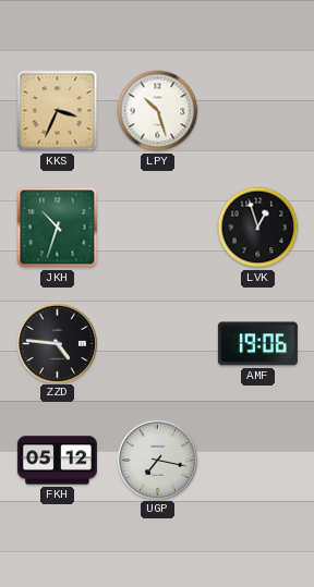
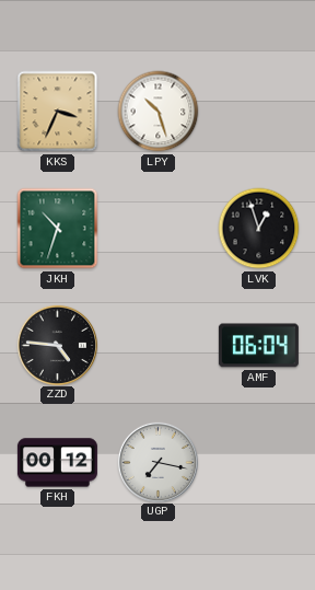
AMF: 19:06 -> 06:04 (258, 346)
FKH: 05:12 -> 00:12 (57, 463)
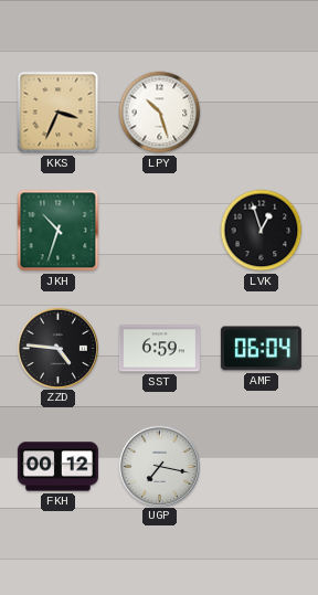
SST: none -> 6:59 (159, 349)
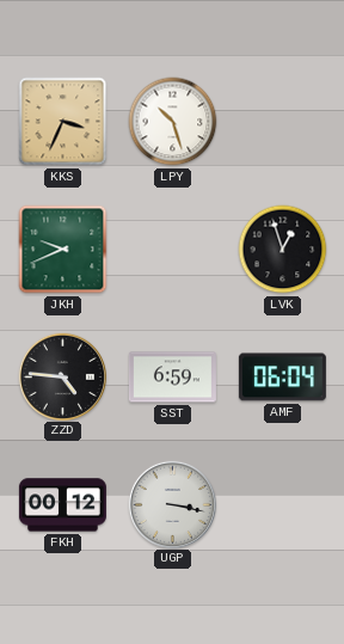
JKH: 10:33 -> 9:41 (63, 250)
UGP: 7:17 -> 3:17 (172, 504)
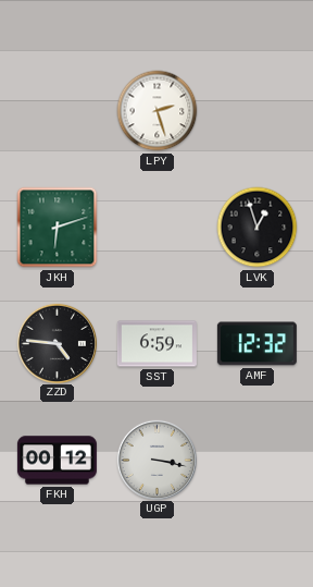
KKS: 3:34 -> none (63, 122)
LPY: 10:27 -> 2:27 (158, 111)
JKH: 9:41 -> 6:12 (58, 228)
AMF: 06:04 -> 12:32 (256, 344)
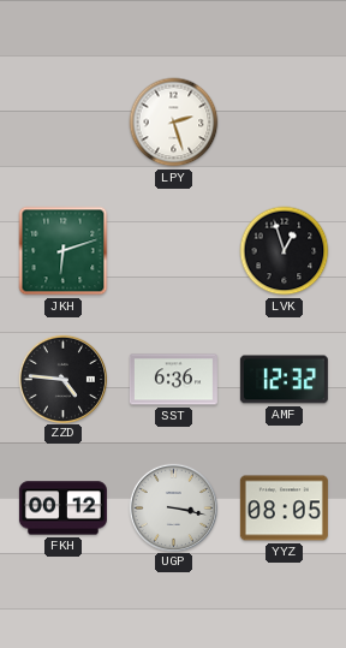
SST: 6:59 -> 6:36 (173, 380)
YYZ: none -> 08:05 (284, 509)
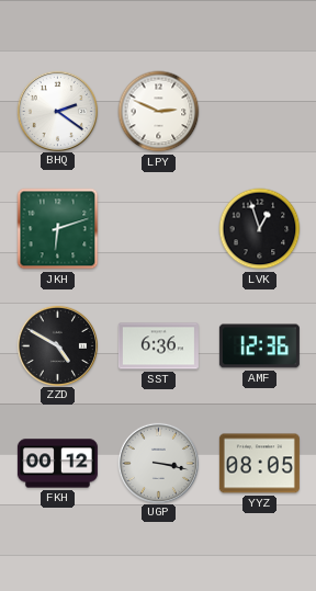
BHQ: none -> 2:21 (57, 111)
LPY: 2:27 -> 2:49 (159, 112)
ZZD: 4:46 -> 4:50 (57, 345)
AMF: 12:32 -> 12:36 (259, 346)
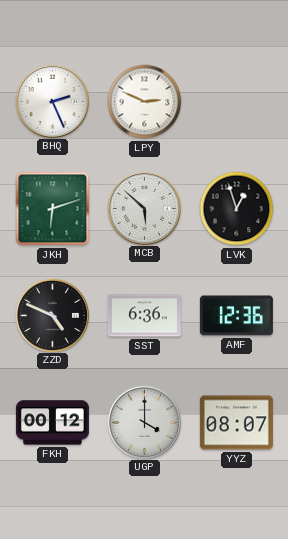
BHQ: 2:21 -> 2:26 (52, 101)
MCB: none -> 5:52 (144, 208)
ZZD: 4:50 -> 4:49 (52, 315)
UGP: 3:17 -> 4:00 (144, 422)
YYZ: 08:05 -> 08:07 (236, 423)
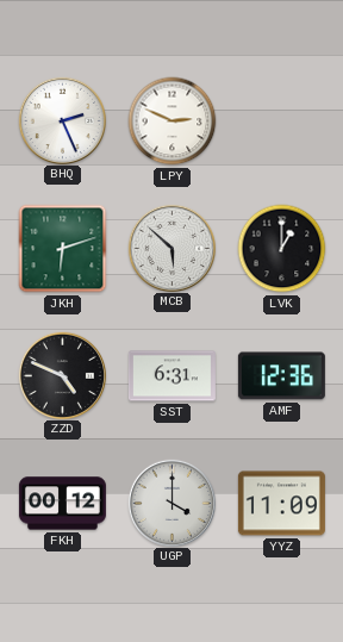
LVK: 12:57 -> 1:00 (282, 249)
SST: 6:36 -> 6:31 (171, 376)
YYZ: 08:07 -> 11:09 (281, 504)
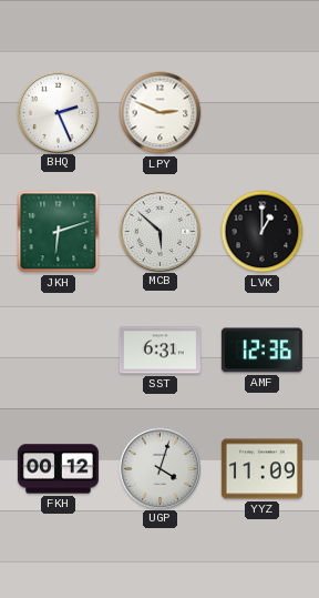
ZZD: 4:49 -> none (62, 375)
UGP: 4:00 -> 4:03 (159, 468)
